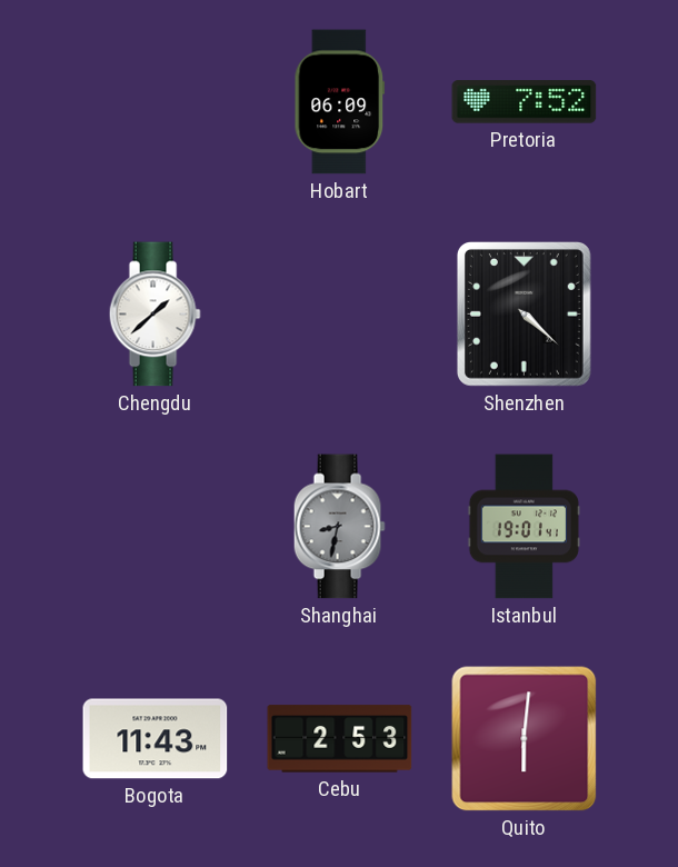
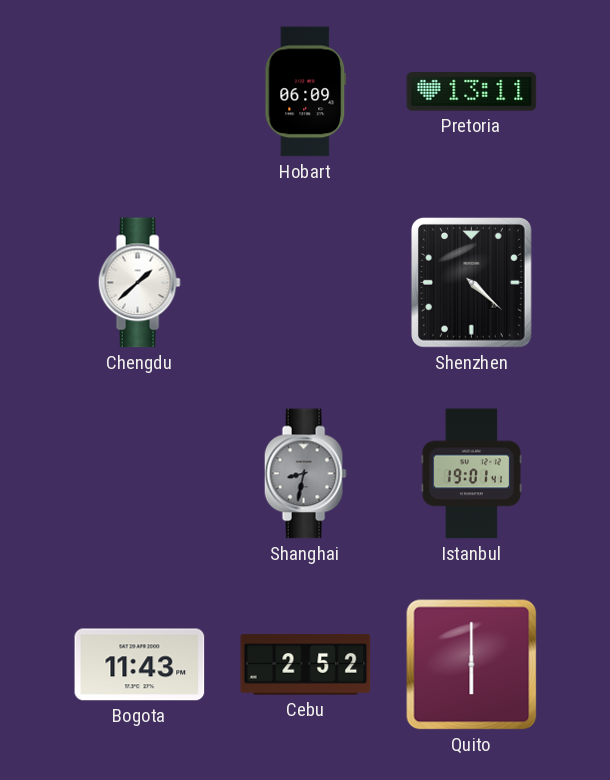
Pretoria: 7:52 -> 13:11 (472, 92)
Cebu: 2:53 -> 2:52 (306, 665)
Quito: 6:01 -> 6:00 (472, 665)
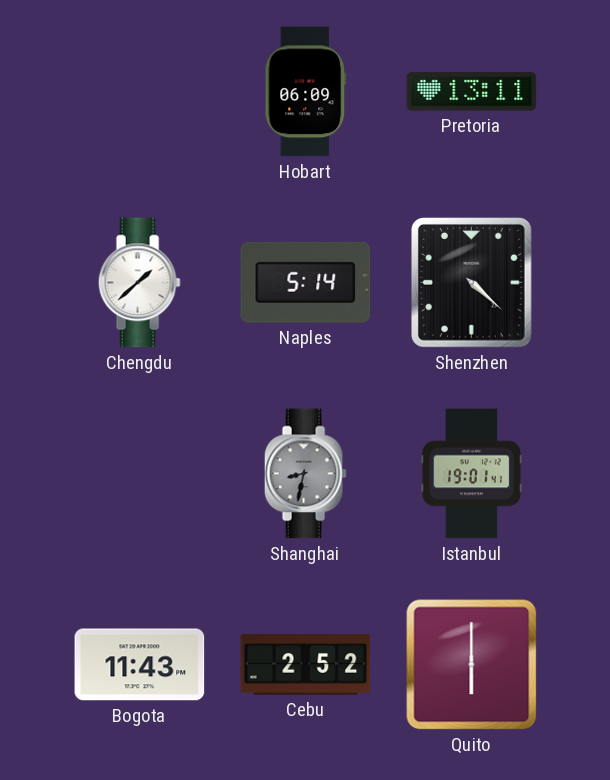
Naples: none -> 5:14 (306, 282)
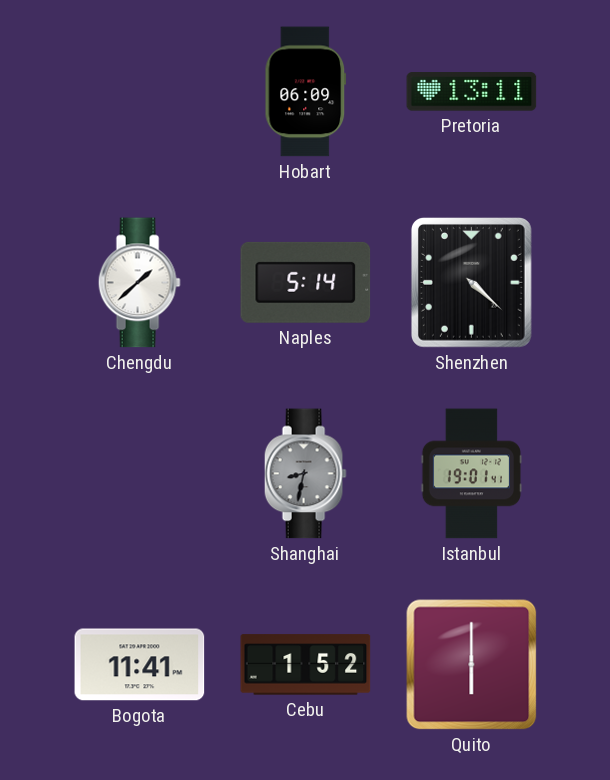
Bogota: 11:43 -> 11:41 (140, 665)
Cebu: 2:52 -> 1:52 (306, 665)
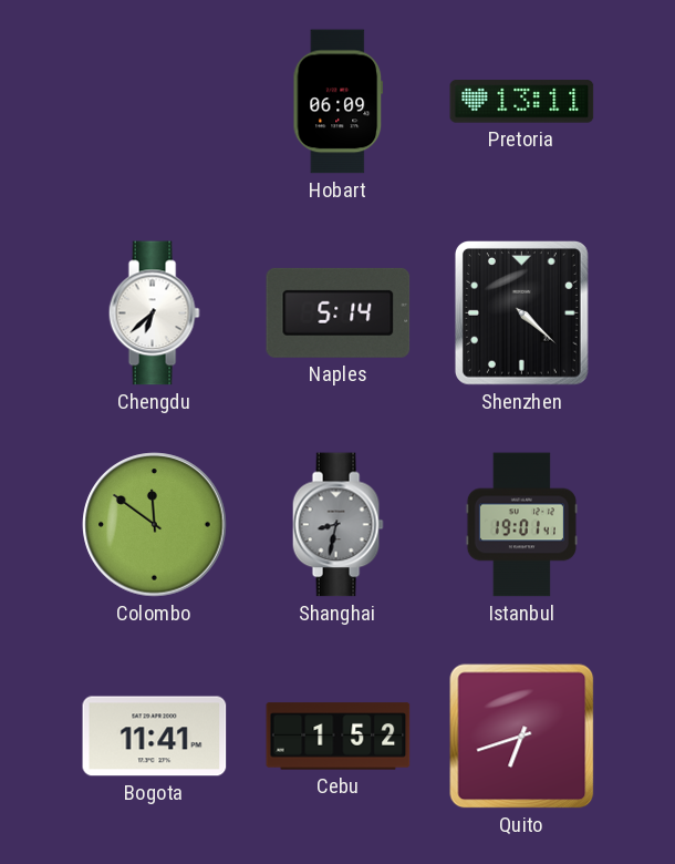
Chengdu: 1:38 -> 6:38 (154, 313)
Colombo: none -> 11:51 (155, 525)
Quito: 6:00 -> 6:42 (522, 737)
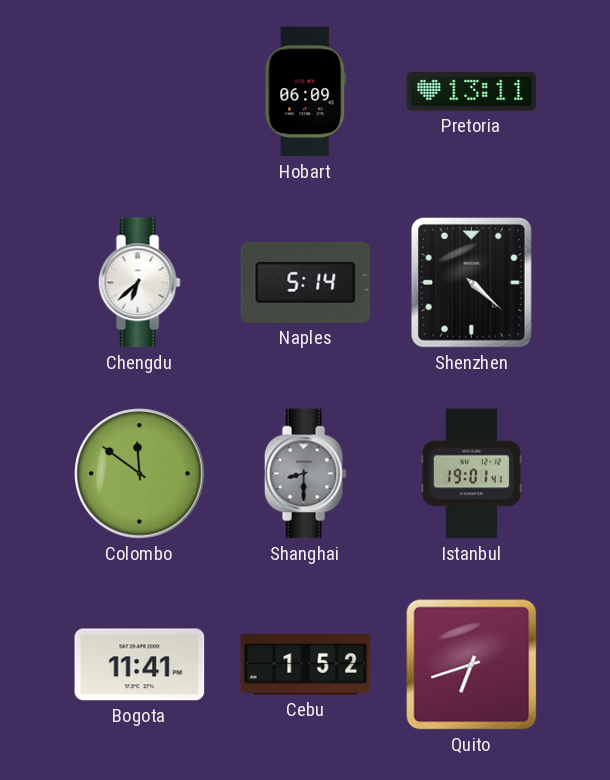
Shanghai: 8:32 -> 8:30 (305, 474)
